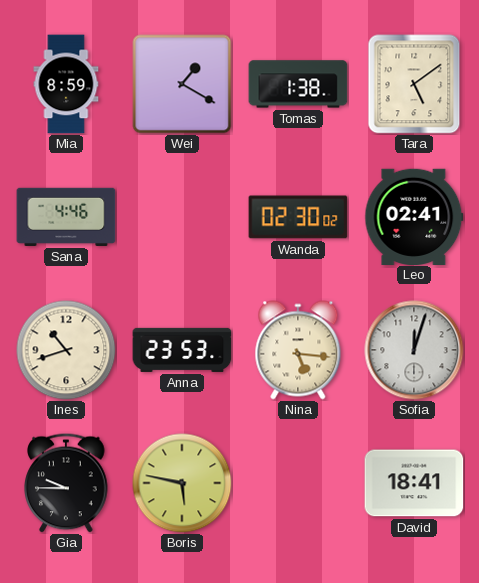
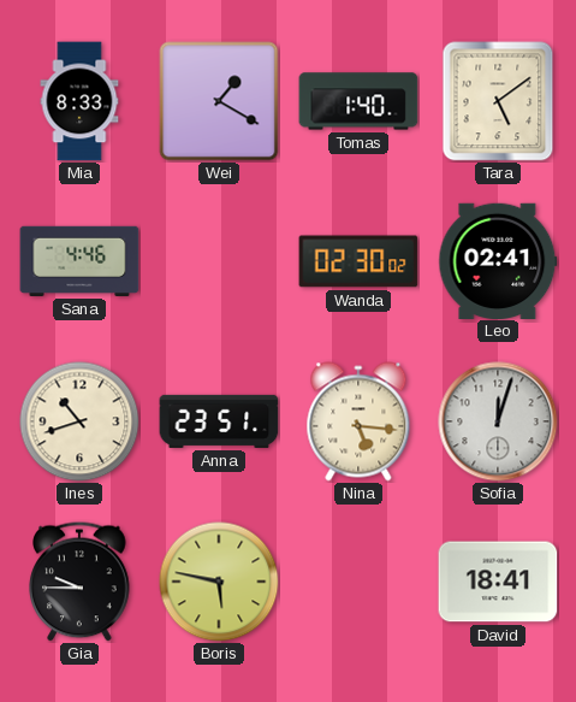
Mia: 8:59 -> 8:33 (79, 101)
Tomas: 1:38 -> 1:40 (358, 101)
Anna: 23:53 -> 23:51 (219, 421)
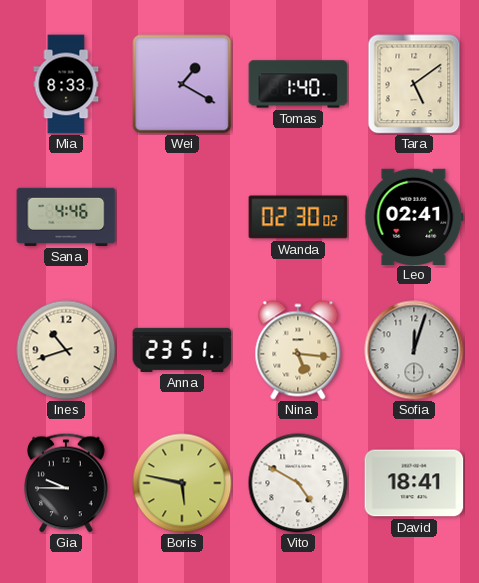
Vito: none -> 4:50 (298, 483)
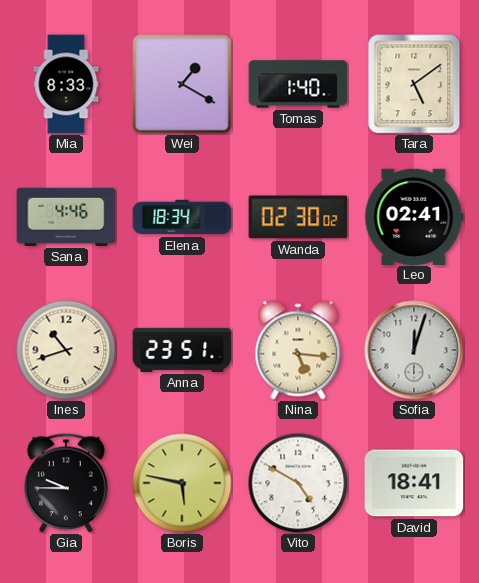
Elena: none -> 18:34 (182, 217)
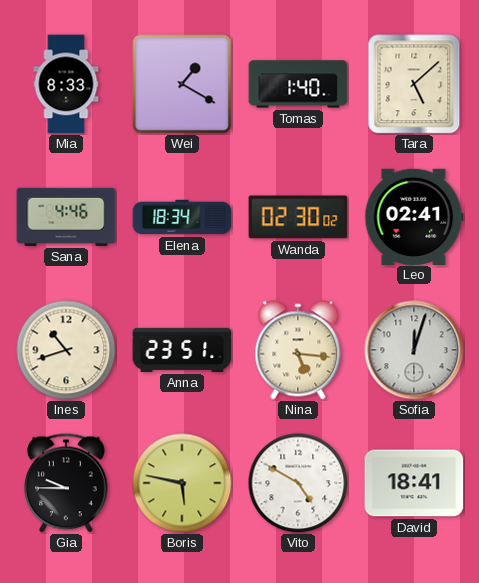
Tara: 5:09 -> 5:08 (414, 84)
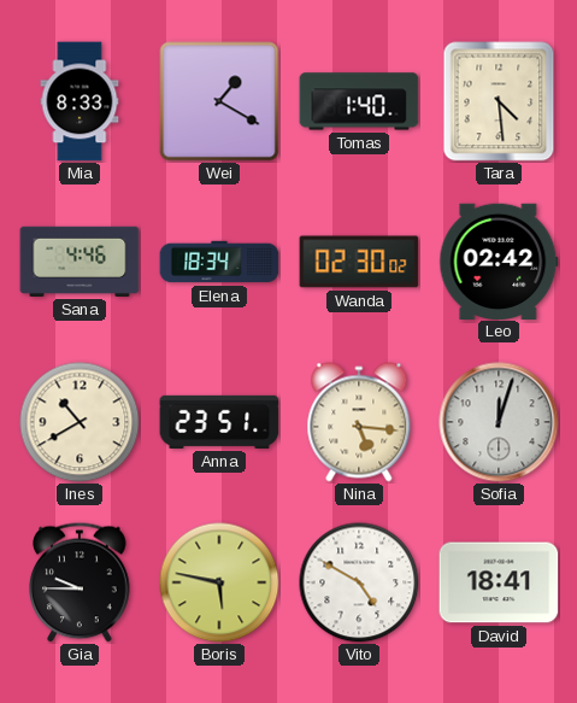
Tara: 5:08 -> 4:29 (499, 101)
Leo: 02:41 -> 02:42 (499, 260)
Ines: 10:42 -> 10:40 (80, 422)
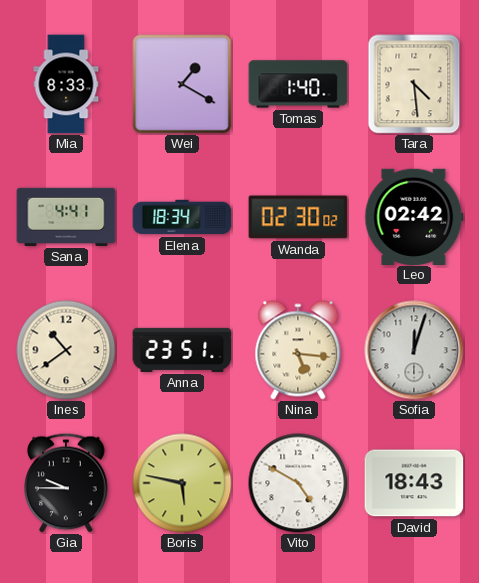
Sana: 4:46 -> 4:41 (66, 217)
Ines: 10:40 -> 10:39 (66, 350)
David: 18:41 -> 18:43 (414, 483)
